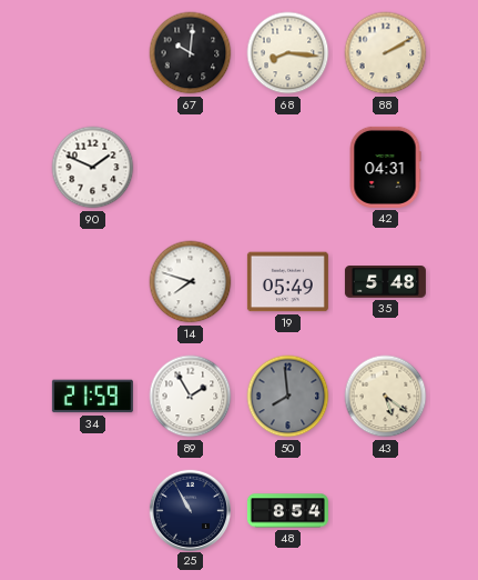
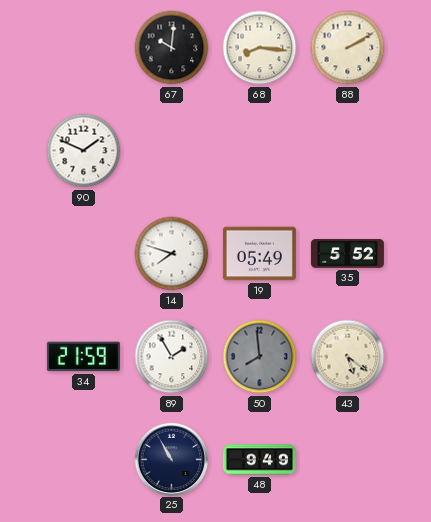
42: 04:31 -> none (385, 167)
35: 5:48 -> 5:52 (347, 254)
48: 8:54 -> 9:49 (259, 460)
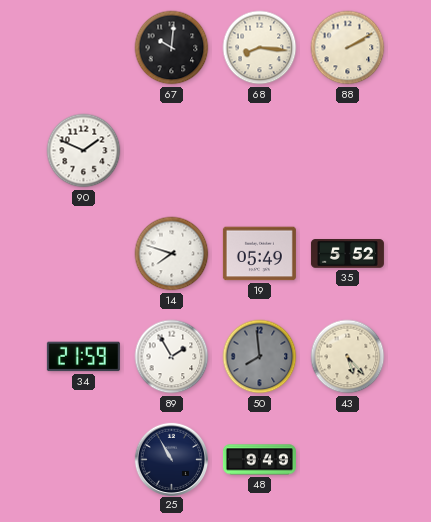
43: 5:21 -> 5:23 (348, 357)
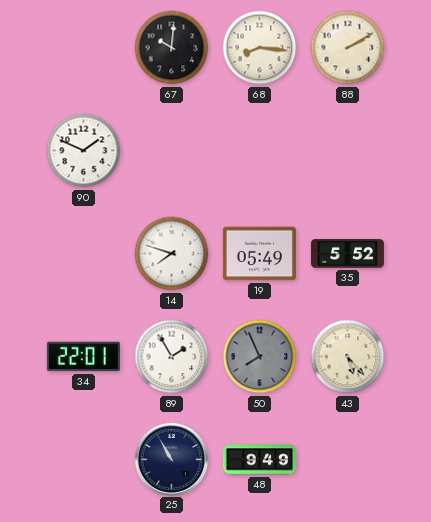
34: 21:59 -> 22:01 (83, 357)
50: 7:59 -> 7:56 (260, 357)
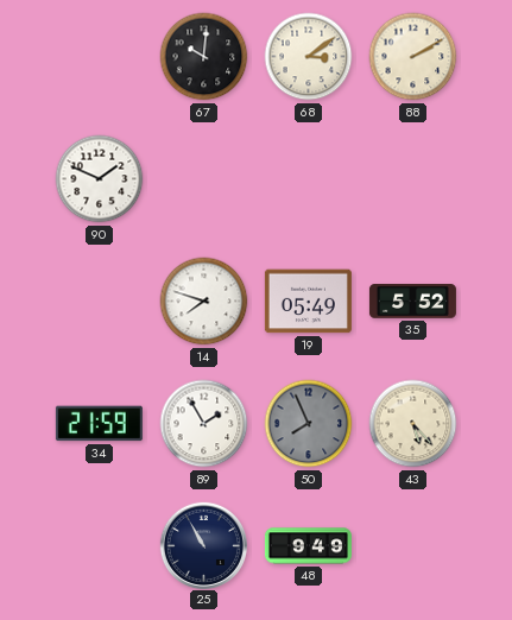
68: 8:16 -> 3:09 (309, 57)
34: 22:01 -> 21:59 (99, 424)
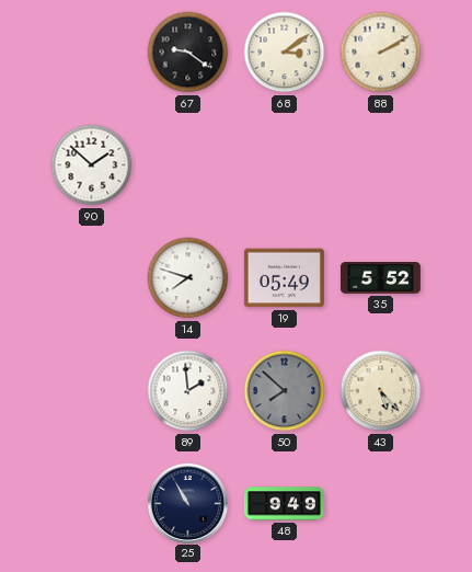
67: 10:01 -> 9:21 (188, 53)
90: 1:49 -> 1:52 (92, 165)
34: 21:59 -> none (99, 424)
89: 1:55 -> 1:59 (188, 391)
50: 7:56 -> 7:52 (285, 391)
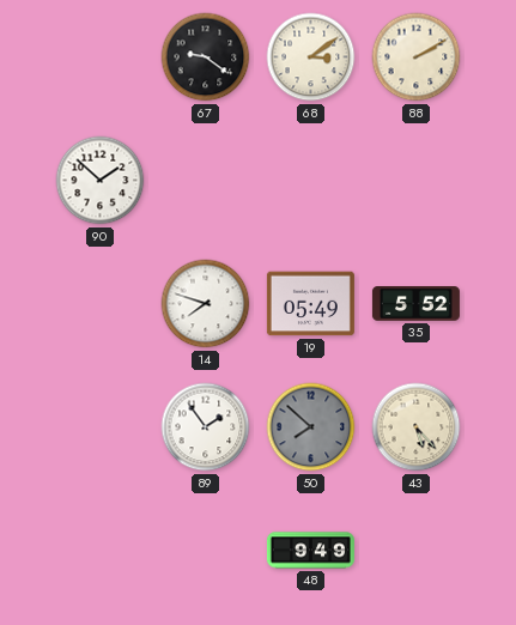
89: 1:59 -> 1:54 (206, 427)
25: 10:55 -> none (187, 503)
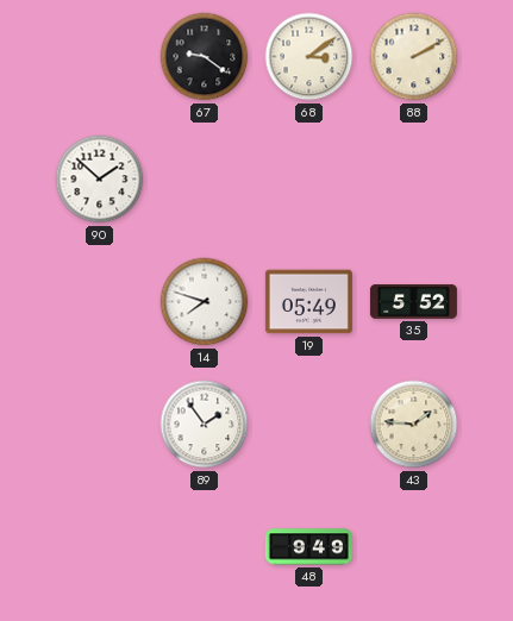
50: 7:52 -> none (311, 427)
43: 5:23 -> 1:46 (414, 425)
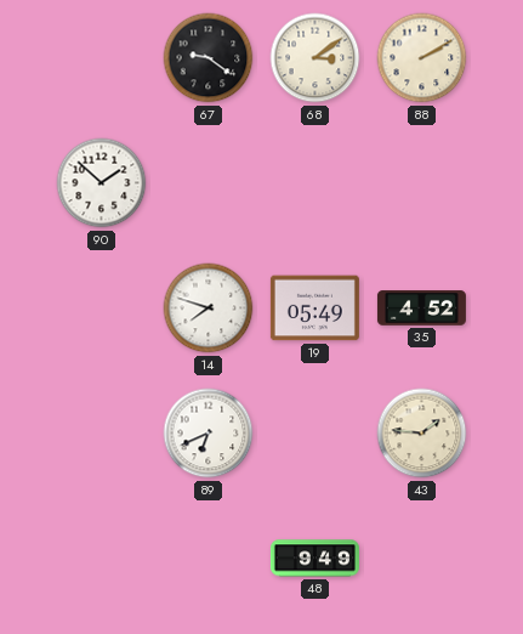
35: 5:52 -> 4:52 (421, 308)
89: 1:54 -> 6:41 (209, 434)
